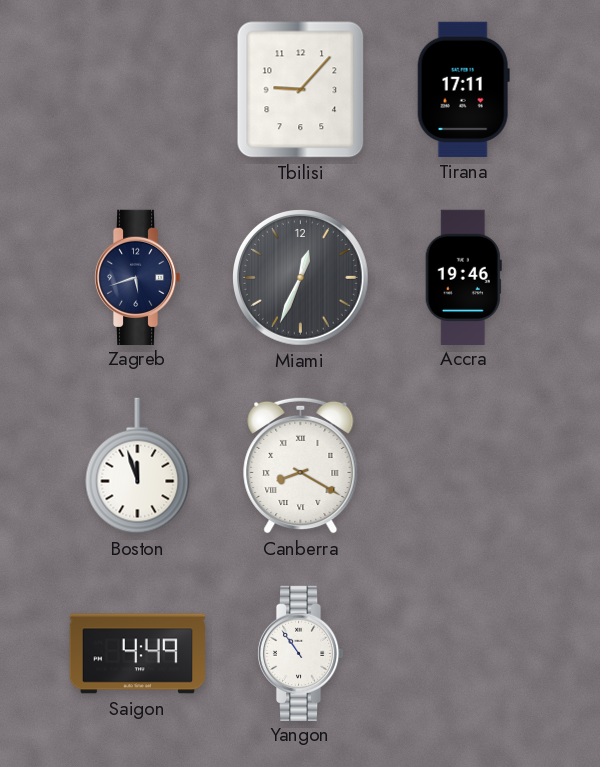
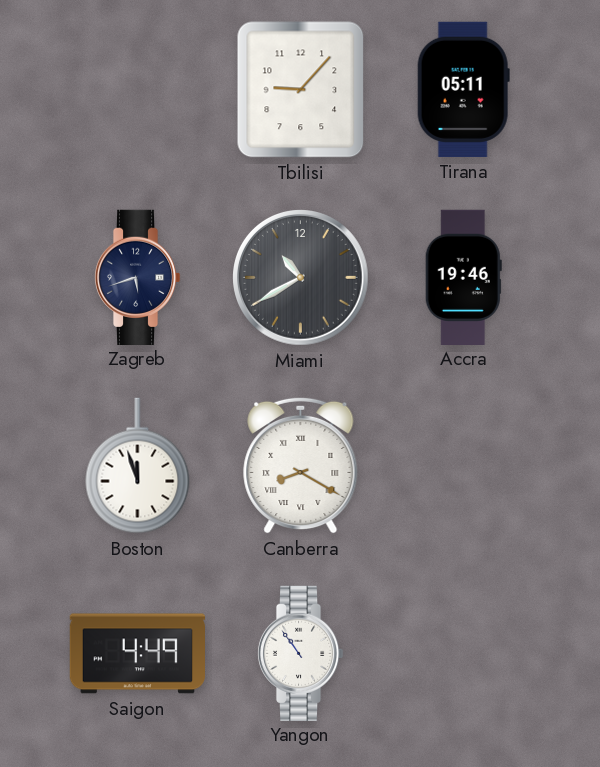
Tirana: 17:11 -> 05:11 (463, 89)
Miami: 12:34 -> 10:40 (301, 278)
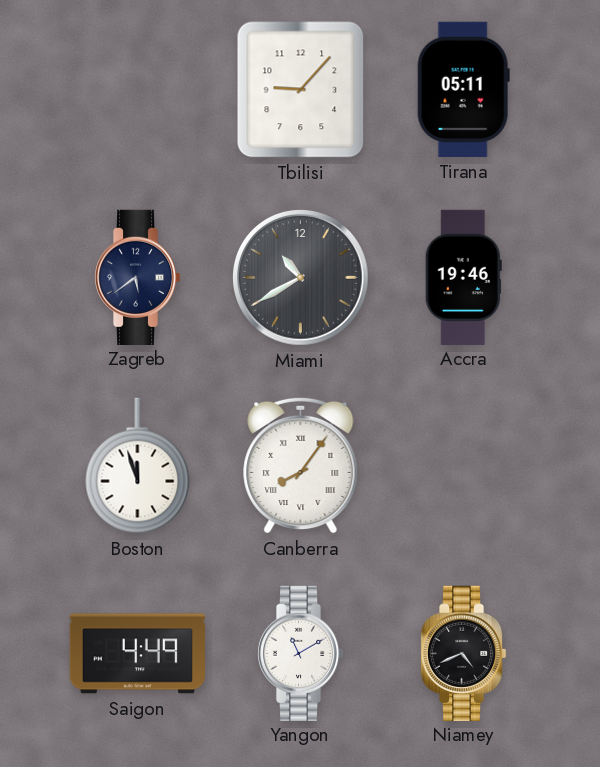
Zagreb: 5:42 -> 5:39 (137, 277)
Canberra: 8:20 -> 8:06 (301, 465)
Yangon: 10:54 -> 11:10 (300, 653)
Niamey: none -> 4:41 (463, 653)
